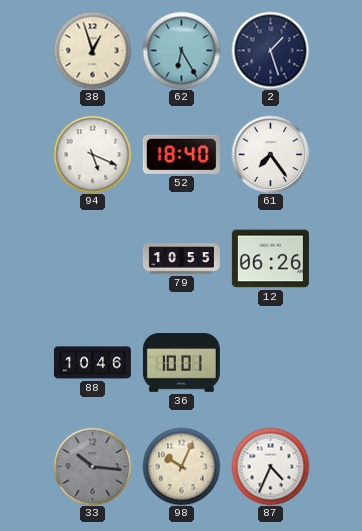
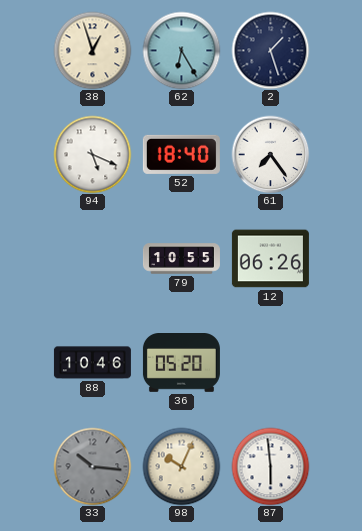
36: 10:01 -> 05:20 (181, 363)
87: 4:34 -> 5:59 (270, 466)
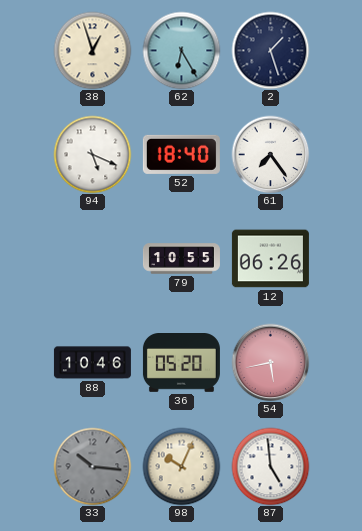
54: none -> 5:43 (270, 362)
87: 5:59 -> 4:59 (270, 466)
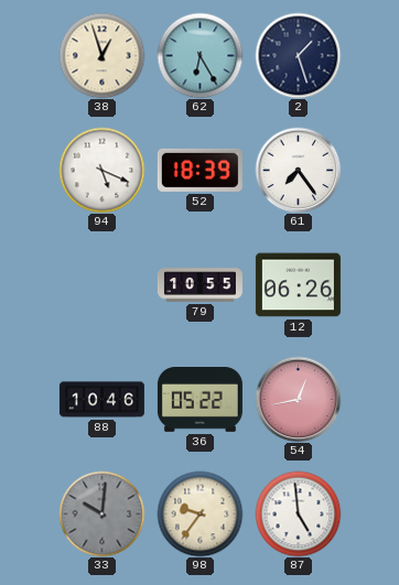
52: 18:40 -> 18:39 (199, 170)
36: 05:20 -> 05:22 (199, 400)
54: 5:43 -> 12:43 (298, 399)
33: 10:16 -> 10:01 (101, 513)
98: 10:04 -> 9:36 (199, 513)
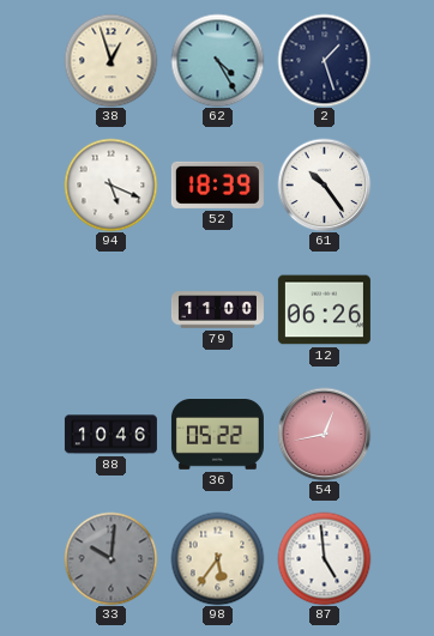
62: 6:25 -> 4:25 (217, 60)
61: 7:24 -> 10:24 (324, 184)
79: 10:55 -> 11:00 (217, 310)
98: 9:36 -> 5:36 (217, 558)
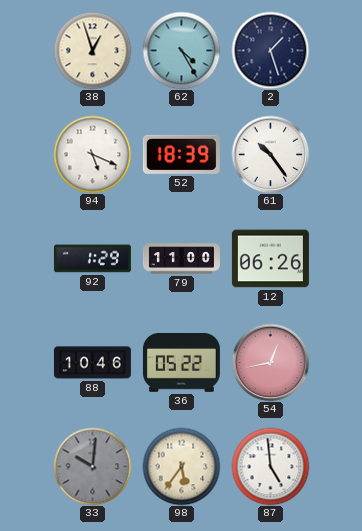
92: none -> 1:29 (92, 259)
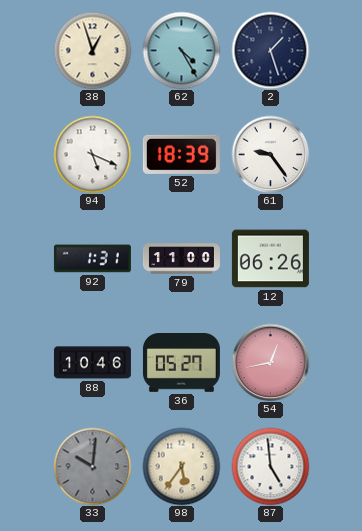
61: 10:24 -> 9:24 (270, 154)
92: 1:29 -> 1:31 (92, 259)
36: 05:22 -> 05:27 (181, 363)
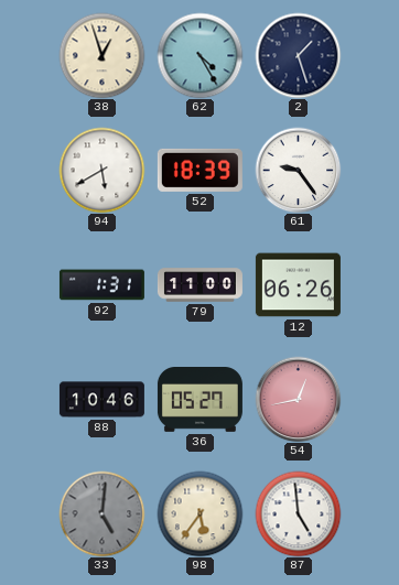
94: 5:19 -> 5:40 (101, 170)
33: 10:01 -> 5:01 (101, 513)
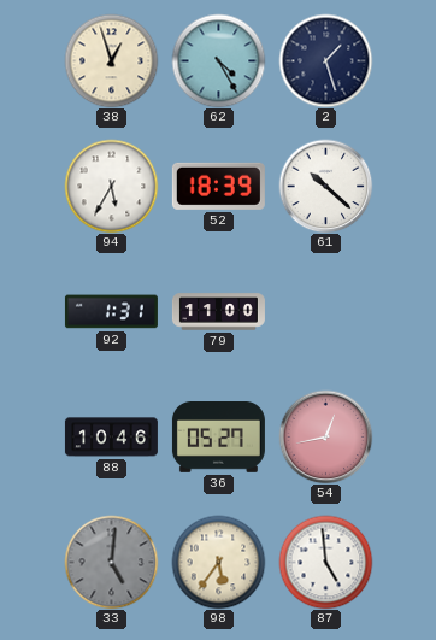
94: 5:40 -> 5:35 (111, 186)
61: 9:24 -> 10:22 (325, 186)
12: 06:26 -> none (298, 285)
